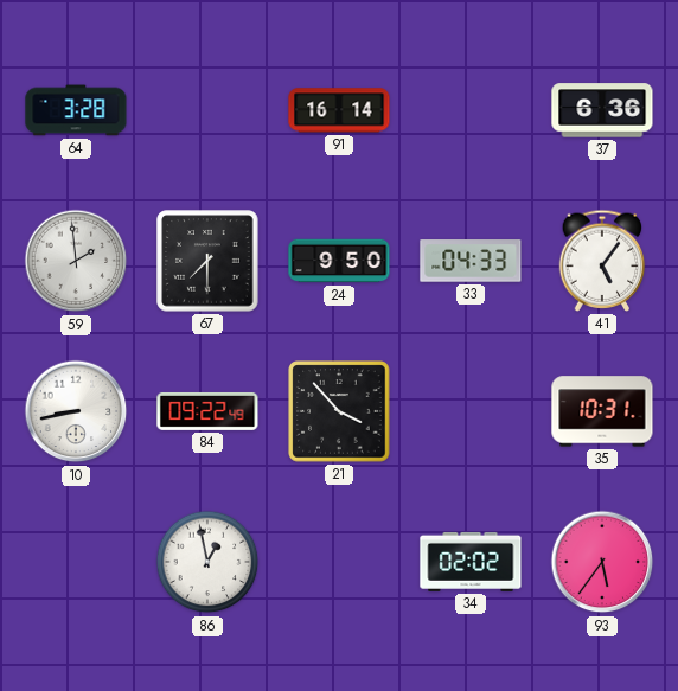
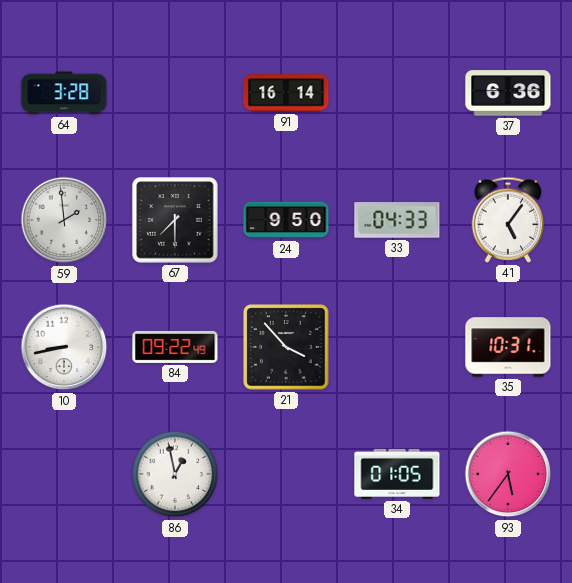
34: 02:02 -> 01:05 (397, 474)
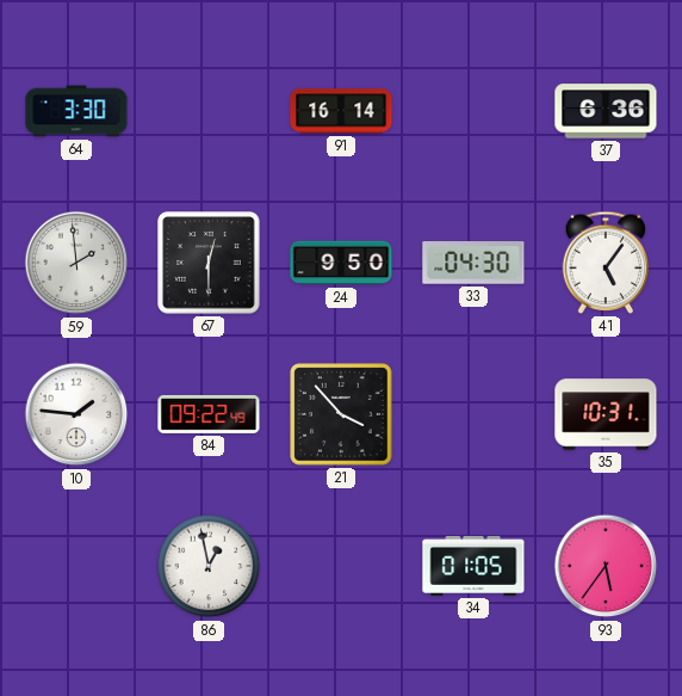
64: 3:28 -> 3:30 (76, 111)
67: 7:30 -> 12:30 (209, 263)
33: 04:33 -> 04:30 (473, 263)
10: 8:43 -> 1:46 (76, 414)
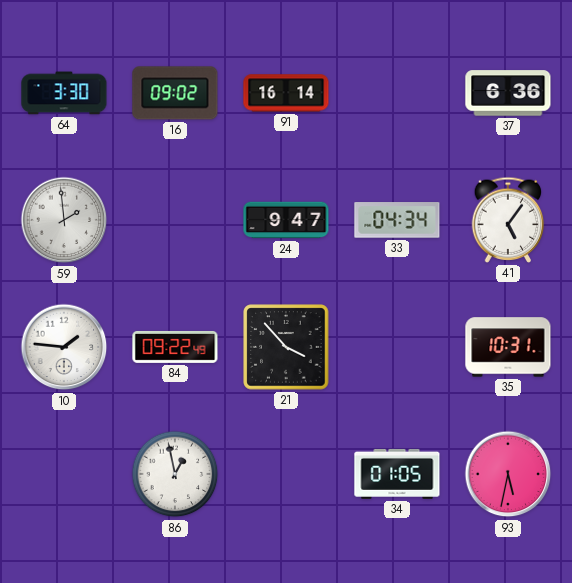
16: none -> 09:02 (175, 93)
67: 12:30 -> none (209, 263)
24: 9:50 -> 9:47 (286, 220)
33: 04:30 -> 04:34 (397, 220)
93: 5:36 -> 5:32 (508, 474)
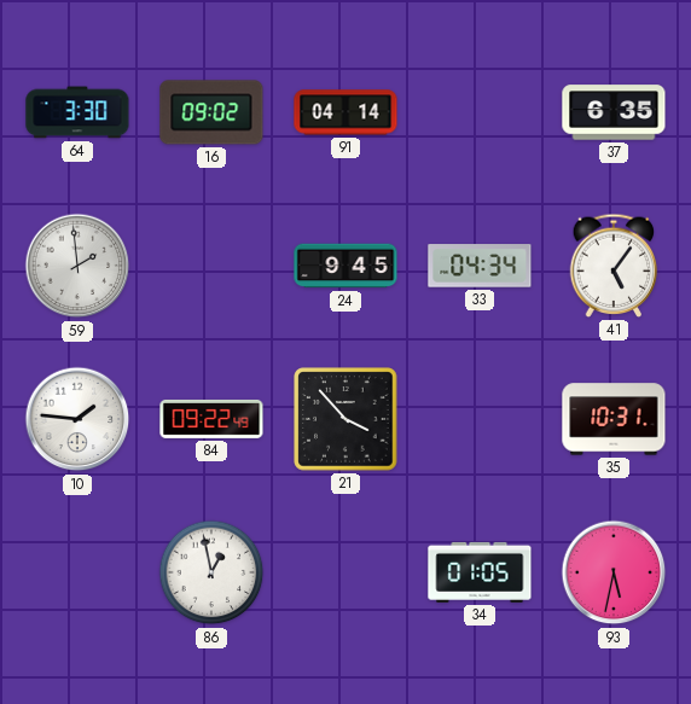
91: 16:14 -> 04:14 (345, 112)
37: 6:36 -> 6:35 (614, 112)
24: 9:47 -> 9:45 (345, 266)
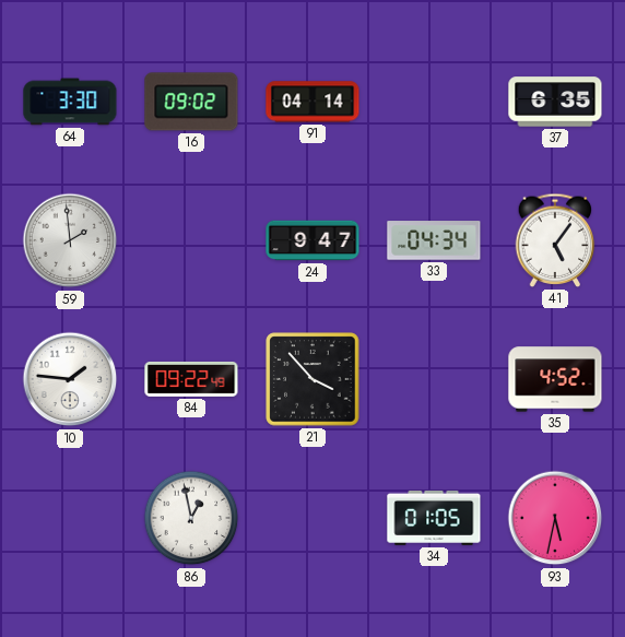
24: 9:45 -> 9:47 (312, 240)
35: 10:31 -> 4:52 (555, 379)
